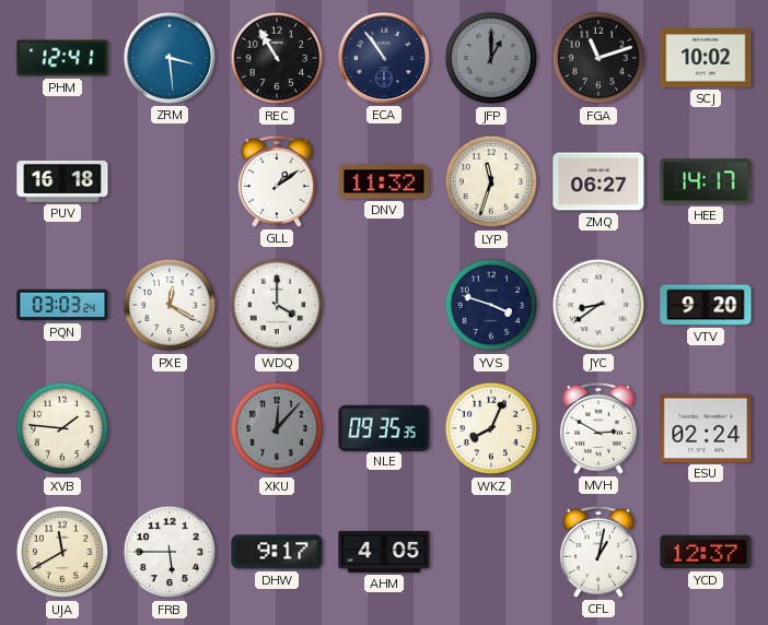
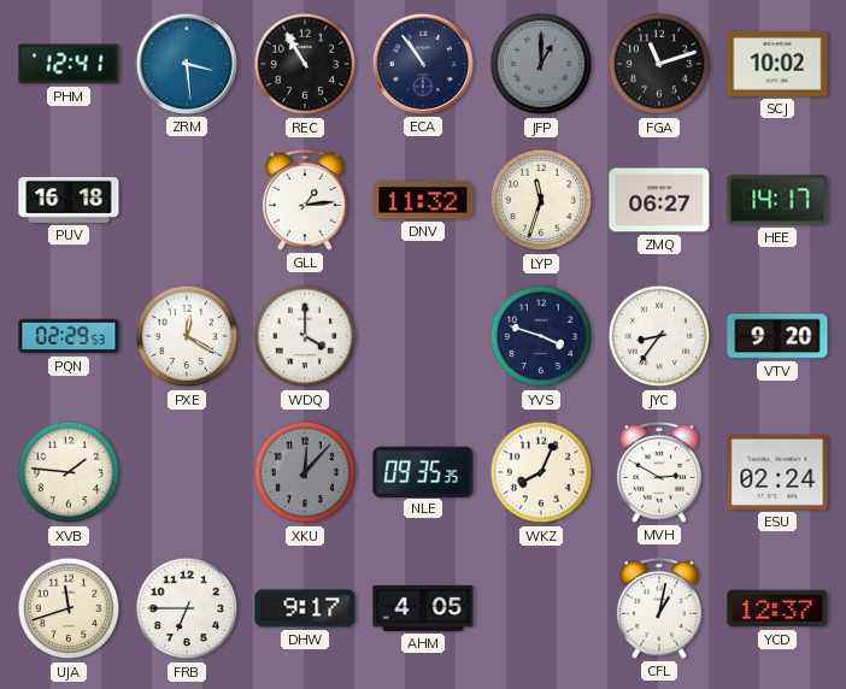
GLL: 1:09 -> 1:14 (305, 200)
PQN: 03:03 -> 02:29 (69, 336)
JYC: 8:39 -> 8:36 (659, 336)
UJA: 11:40 -> 11:42 (69, 608)
FRB: 5:45 -> 6:45 (187, 608)
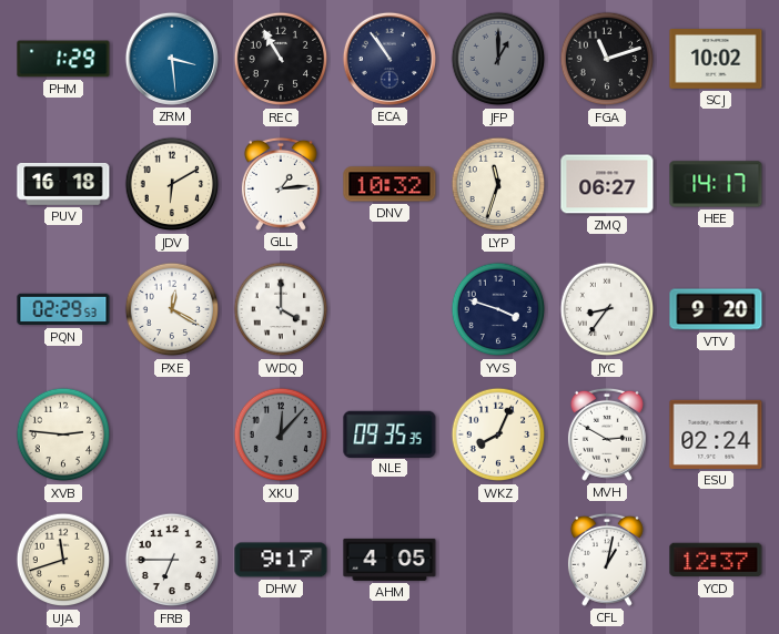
PHM: 12:41 -> 1:29 (63, 59)
JDV: none -> 6:10 (172, 184)
DNV: 11:32 -> 10:32 (389, 184)
XVB: 1:46 -> 2:46 (63, 434)
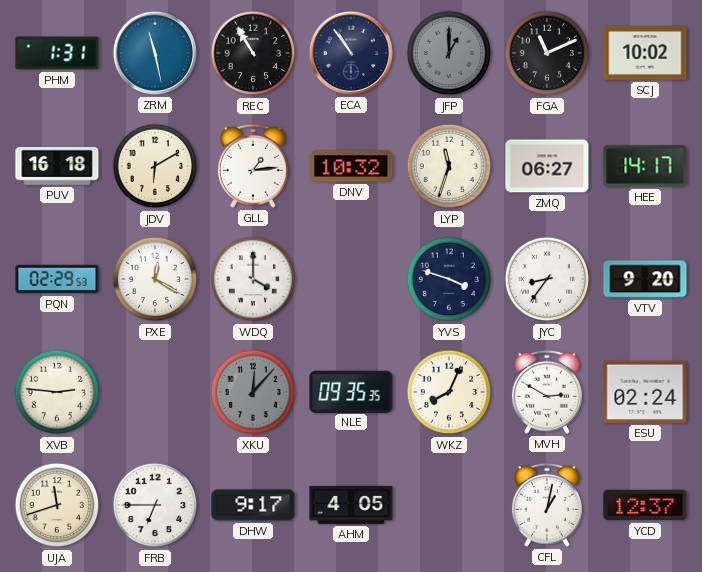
PHM: 1:29 -> 1:31 (57, 53)
ZRM: 3:29 -> 11:28 (155, 53)
FGA: 11:12 -> 11:11 (547, 53)
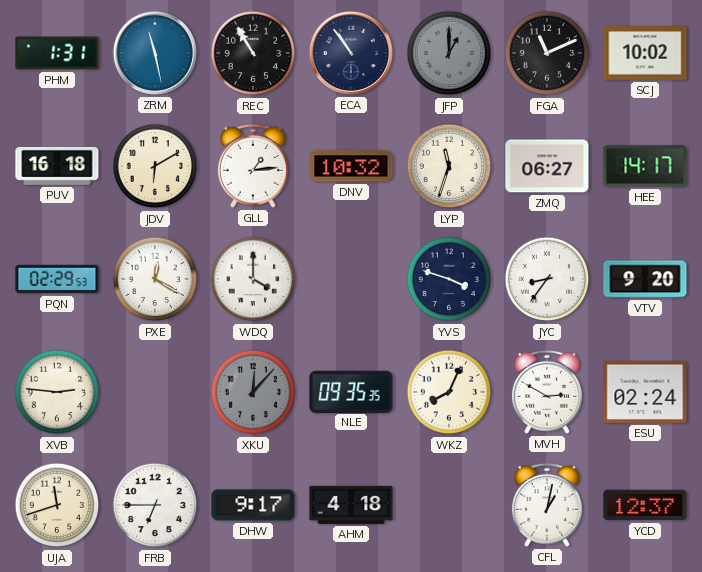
AHM: 4:05 -> 4:18 (351, 505)
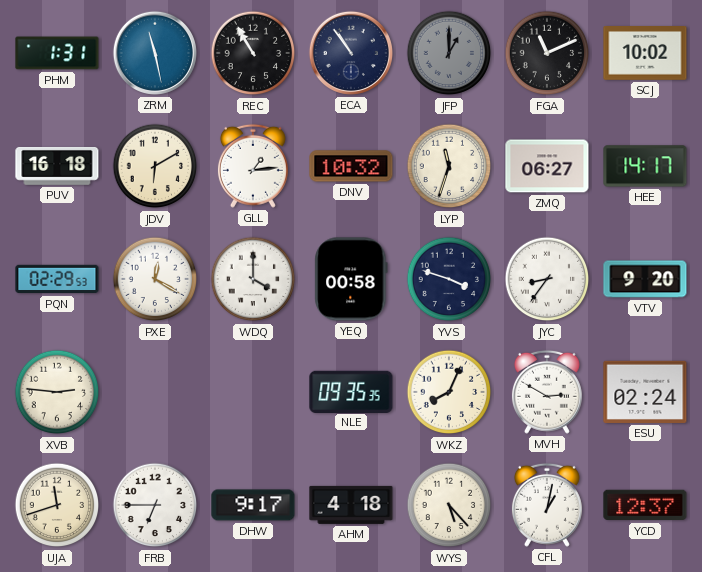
YEQ: none -> 00:58 (351, 279)
XKU: 12:07 -> none (253, 392)
WYS: none -> 5:23 (449, 505)
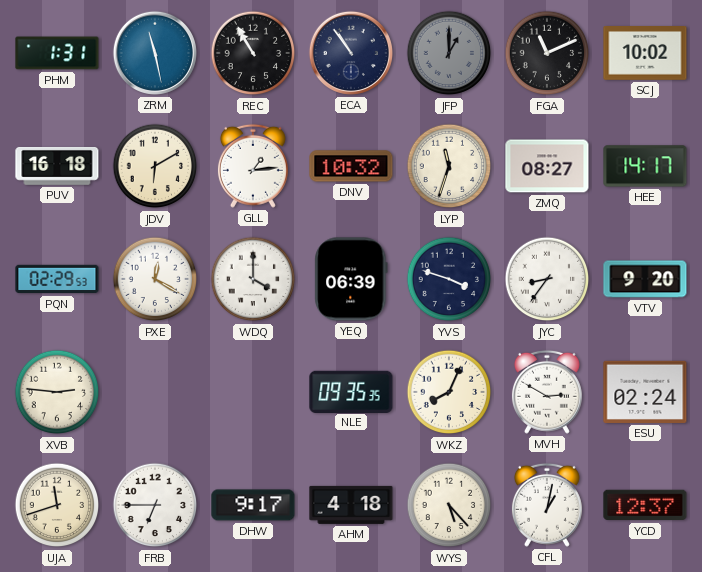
ZMQ: 06:27 -> 08:27 (547, 166)
YEQ: 00:58 -> 06:39 (351, 279)
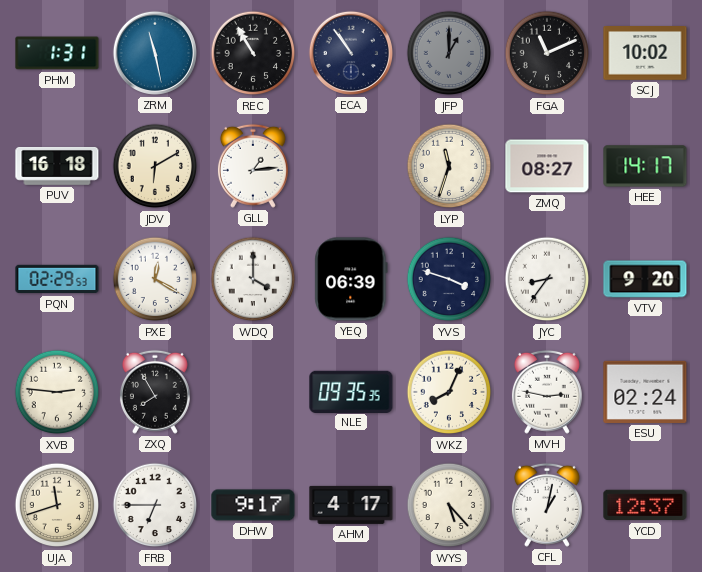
DNV: 10:32 -> none (351, 166)
ZXQ: none -> 7:55 (155, 392)
MVH: 2:50 -> 2:47 (547, 392)
AHM: 4:18 -> 4:17 (351, 505)
